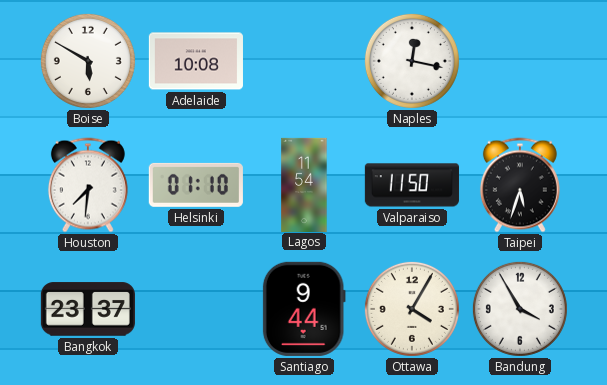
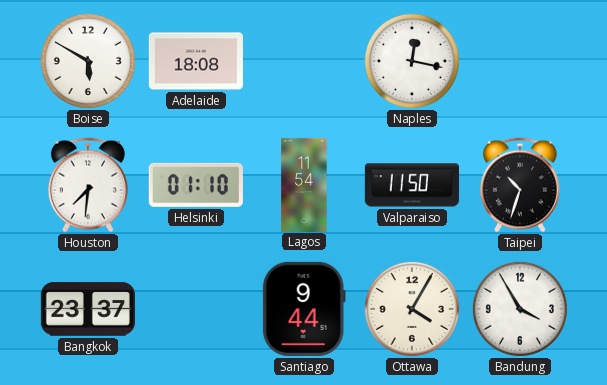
Adelaide: 10:08 -> 18:08 (196, 61)
Taipei: 5:33 -> 10:33 (520, 185)
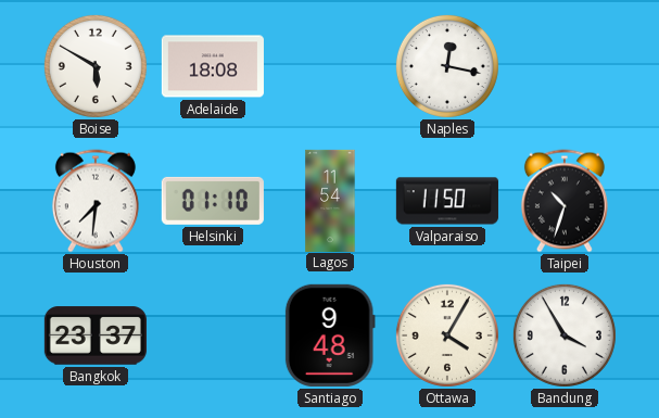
Santiago: 9:44 -> 9:48 (330, 335)
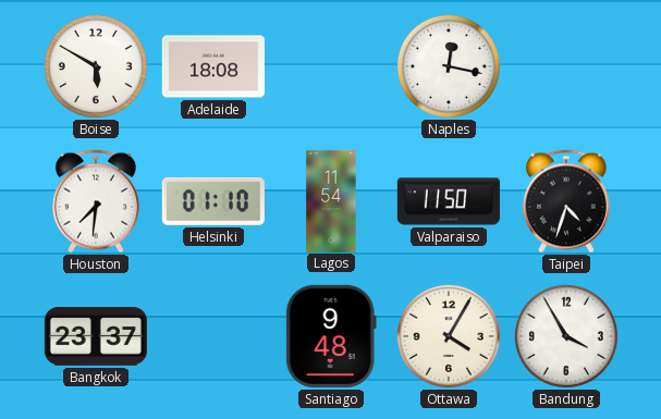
Taipei: 10:33 -> 4:33 (566, 201)
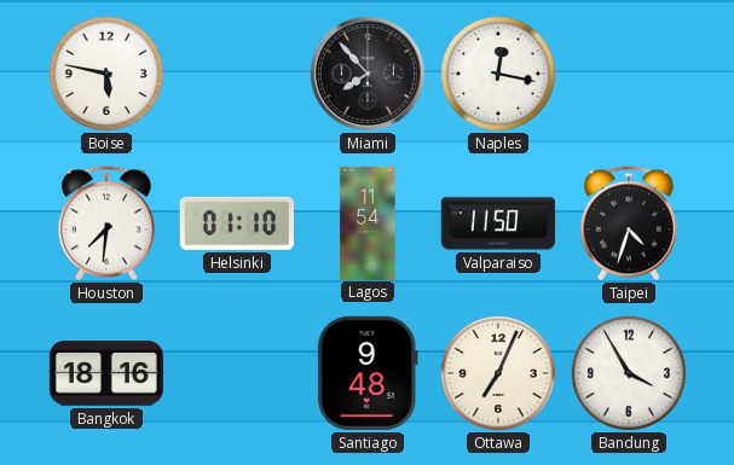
Boise: 5:50 -> 5:47 (106, 74)
Adelaide: 18:08 -> none (213, 66)
Miami: none -> 7:53 (368, 74)
Bangkok: 23:37 -> 18:16 (106, 373)
Ottawa: 4:05 -> 7:04 (498, 373)
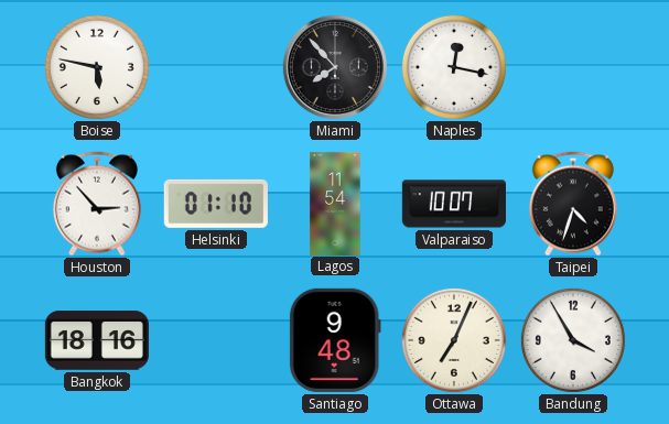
Houston: 7:31 -> 2:53 (97, 204)
Valparaiso: 11:50 -> 10:07 (454, 204)
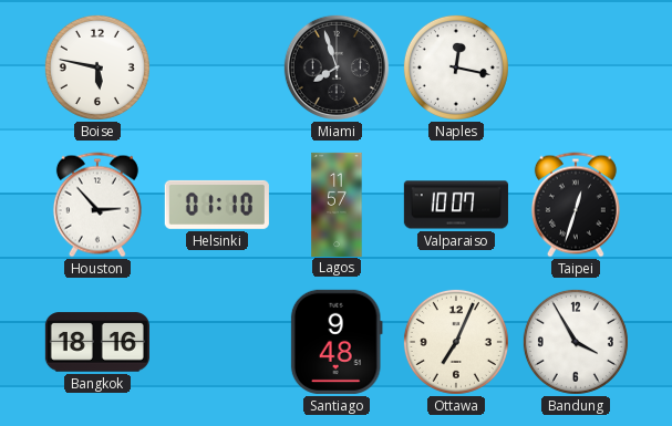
Miami: 7:53 -> 7:57 (337, 67)
Lagos: 11:54 -> 11:57 (337, 204)
Taipei: 4:33 -> 12:33 (576, 205)
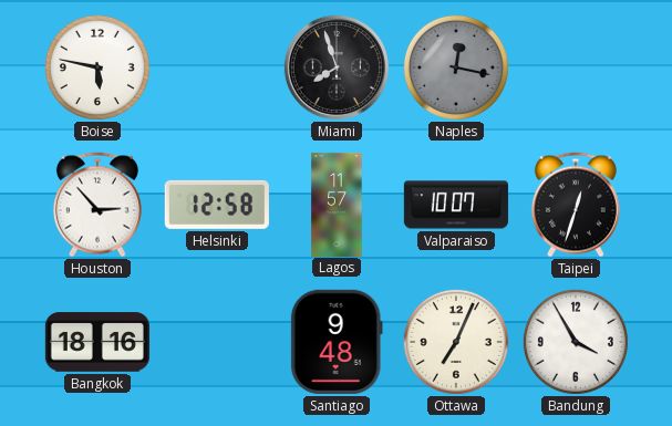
Naples dial: white -> grey (456, 67)
Helsinki: 01:10 -> 12:58 (217, 205)
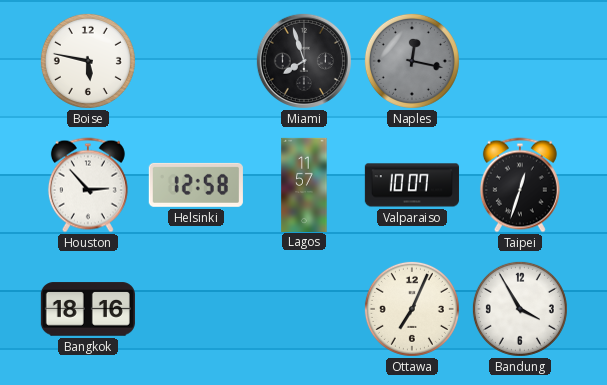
Santiago: 9:48 -> none (337, 342)
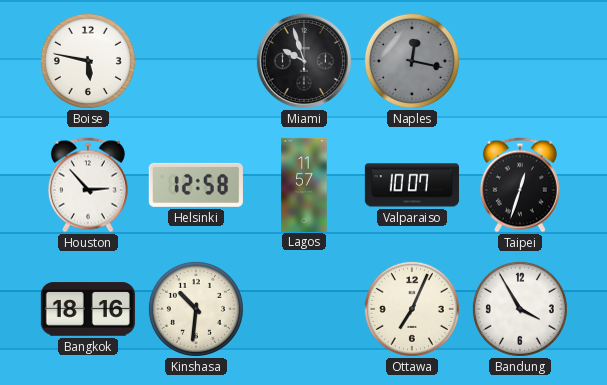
Miami: 7:57 -> 9:57 (304, 61)
Kinshasa: none -> 10:31 (196, 309)
